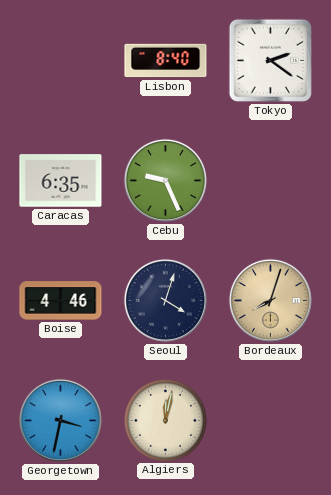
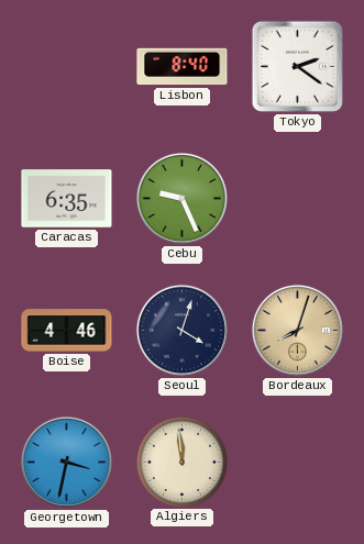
Algiers: 12:02 -> 11:59 (181, 462)
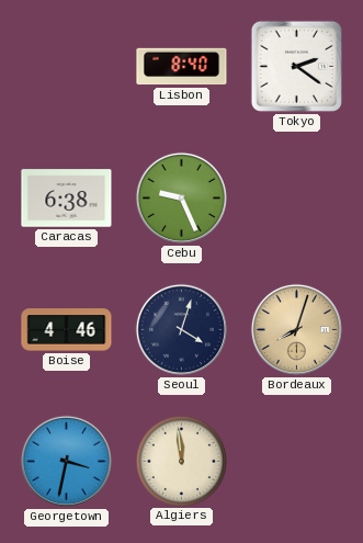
Caracas: 6:35 -> 6:38 (67, 199)
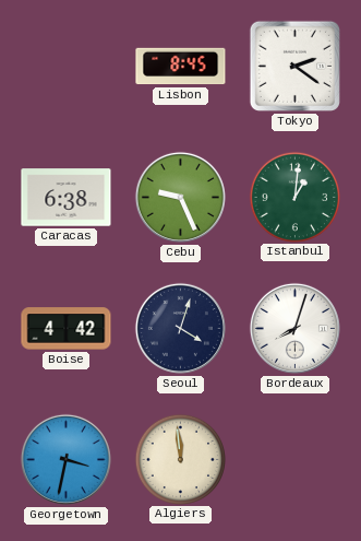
Lisbon: 8:40 -> 8:45 (181, 67)
Istanbul: none -> 1:01 (294, 197)
Boise: 4:46 -> 4:42 (67, 329)
Bordeaux dial: champagne -> white (294, 328)
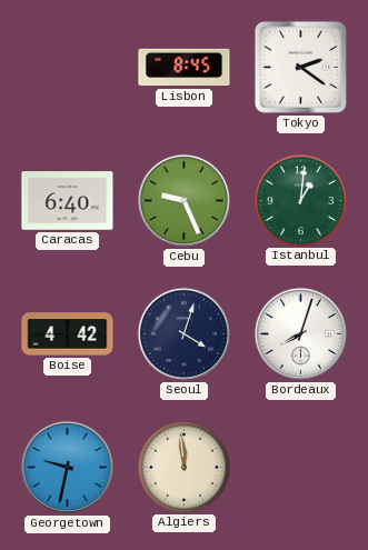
Caracas: 6:38 -> 6:40 (68, 201)
Georgetown: 3:32 -> 9:32 (67, 467)
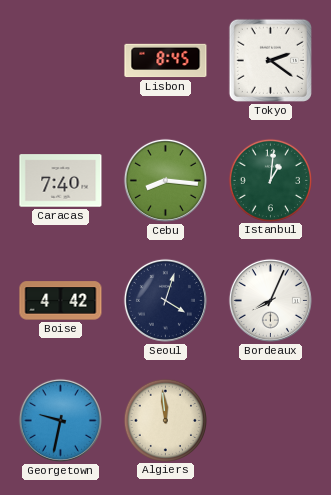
Caracas: 6:40 -> 7:40 (61, 181)
Cebu: 9:26 -> 8:16 (165, 180)
Bordeaux: 8:03 -> 8:04 (270, 300)
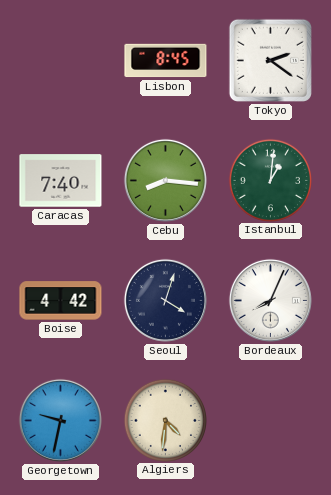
Algiers: 11:59 -> 4:31 (165, 420)
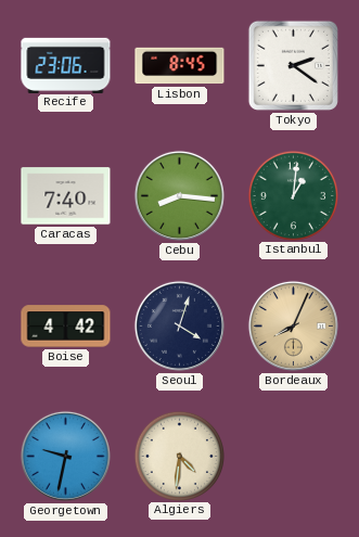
Recife: none -> 23:06 (66, 65)
Bordeaux dial: white -> champagne (293, 325)
